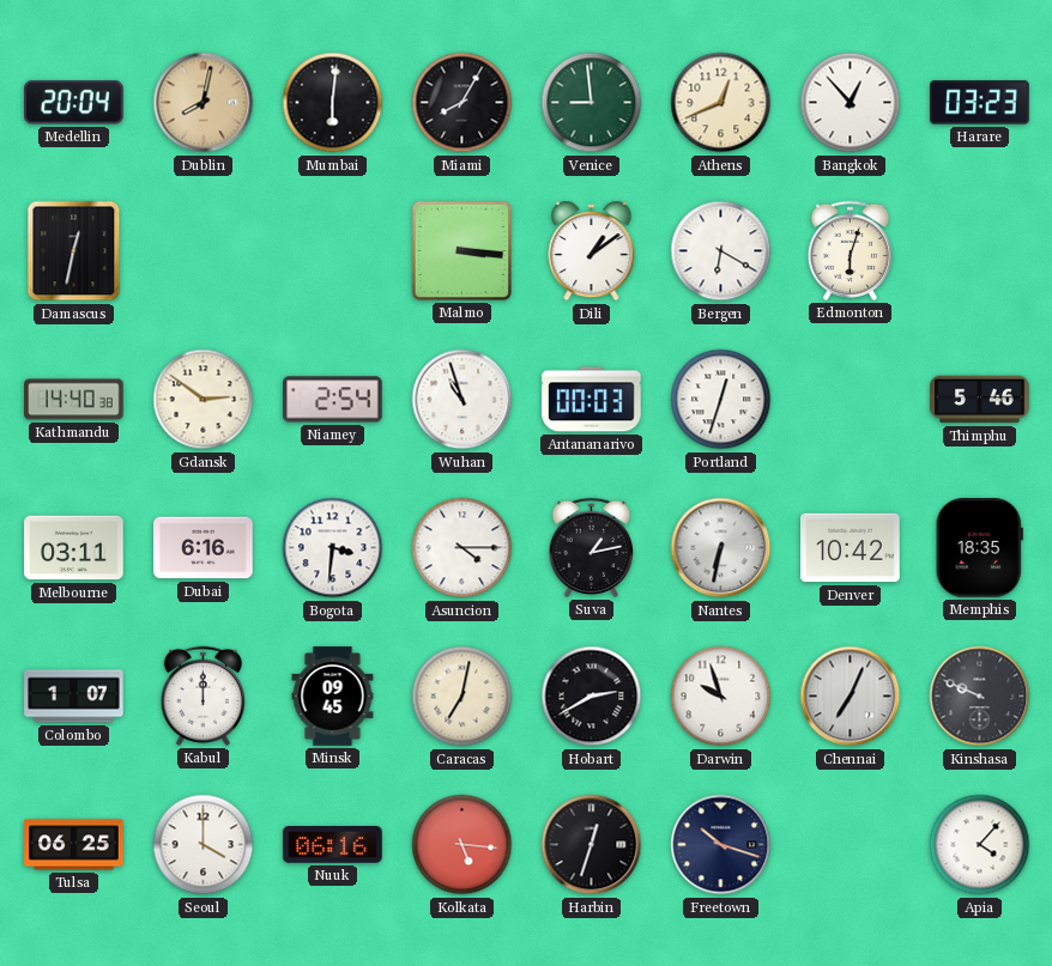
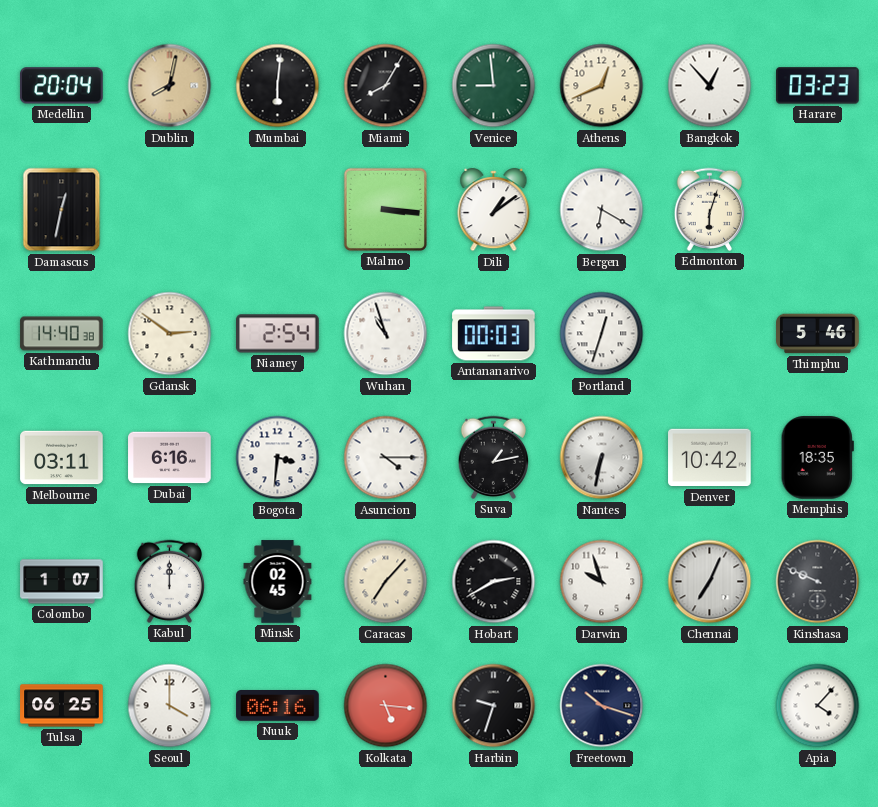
Minsk: 09:45 -> 02:45 (278, 582)
Caracas: 7:02 -> 7:07 (386, 582)
Harbin: 12:33 -> 9:33 (494, 706)
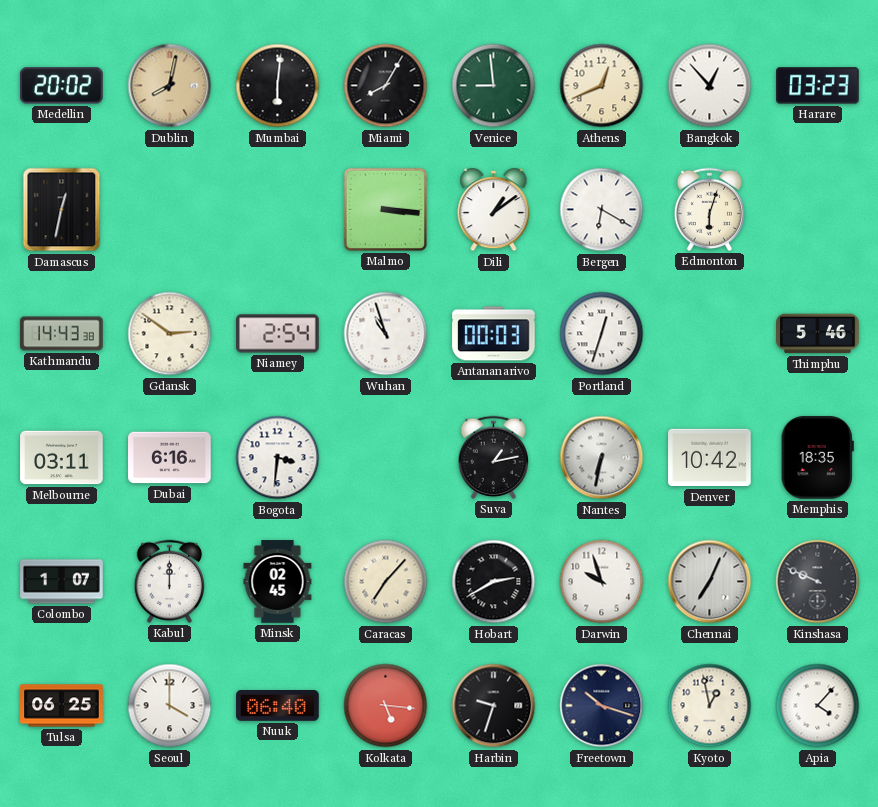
Medellin: 20:04 -> 20:02 (62, 86)
Kathmandu: 14:40 -> 14:43 (62, 334)
Asuncion: 4:15 -> none (386, 458)
Nuuk: 06:16 -> 06:40 (278, 706)
Kyoto: none -> 12:58 (710, 706)
